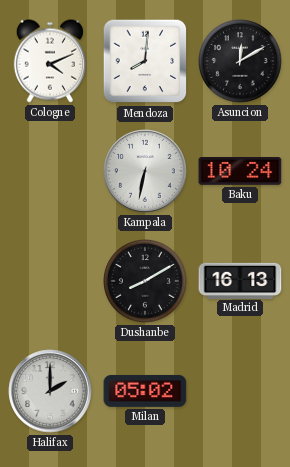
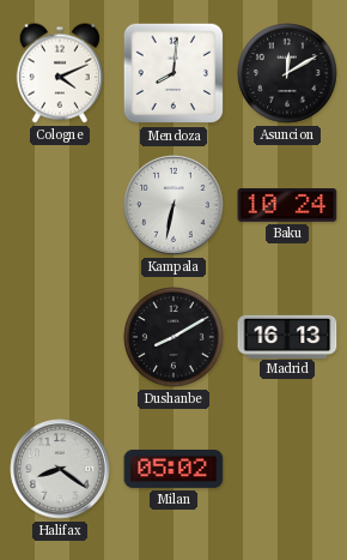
Halifax: 2:00 -> 8:21 (60, 469)
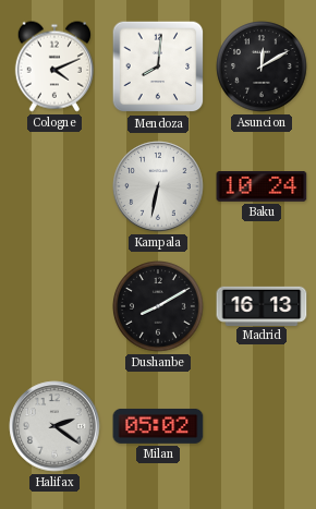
Halifax: 8:21 -> 2:21 (54, 426)
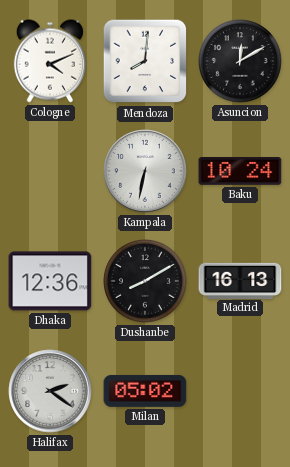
Dhaka: none -> 12:36 (50, 281)
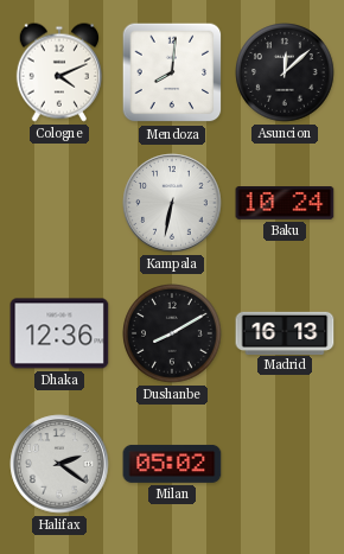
Asuncion: 12:10 -> 12:08 (285, 72)
